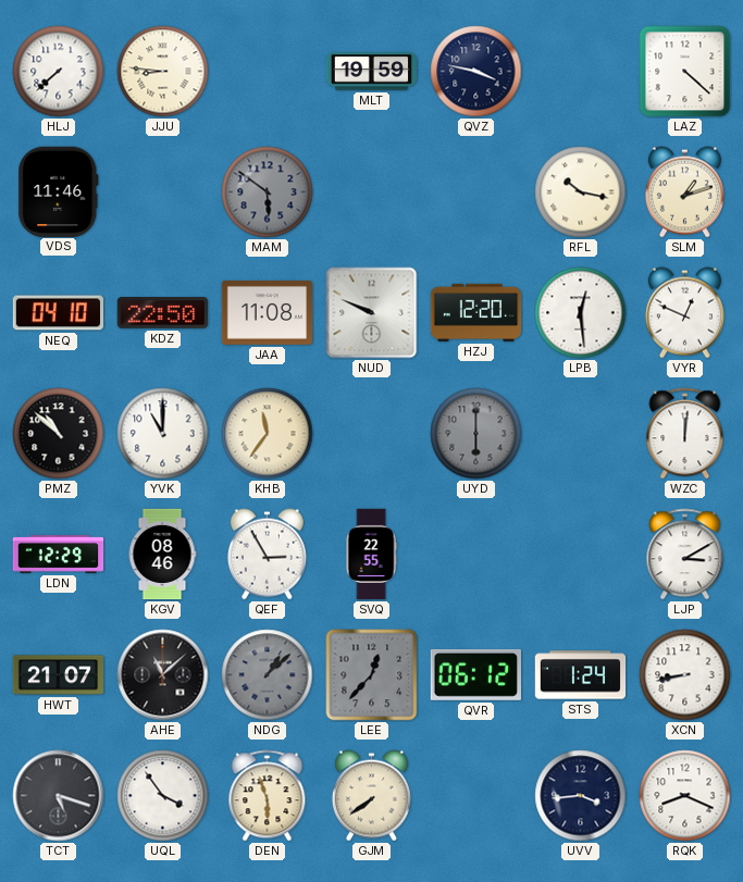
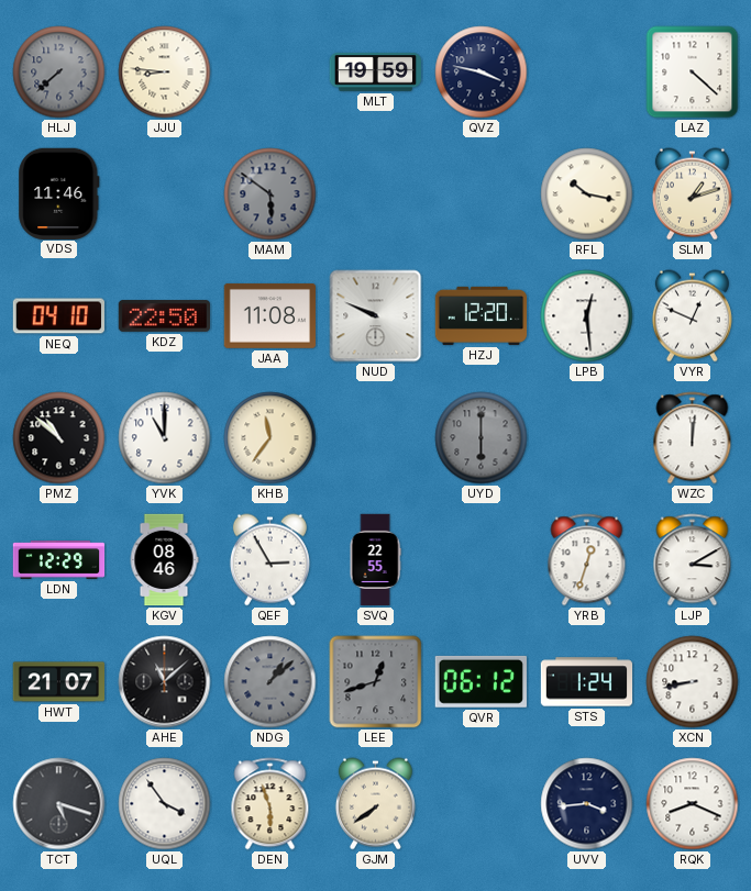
HLJ dial: white -> grey (59, 73)
YRB: none -> 12:33 (587, 560)
LEE: 12:37 -> 12:42 (376, 682)
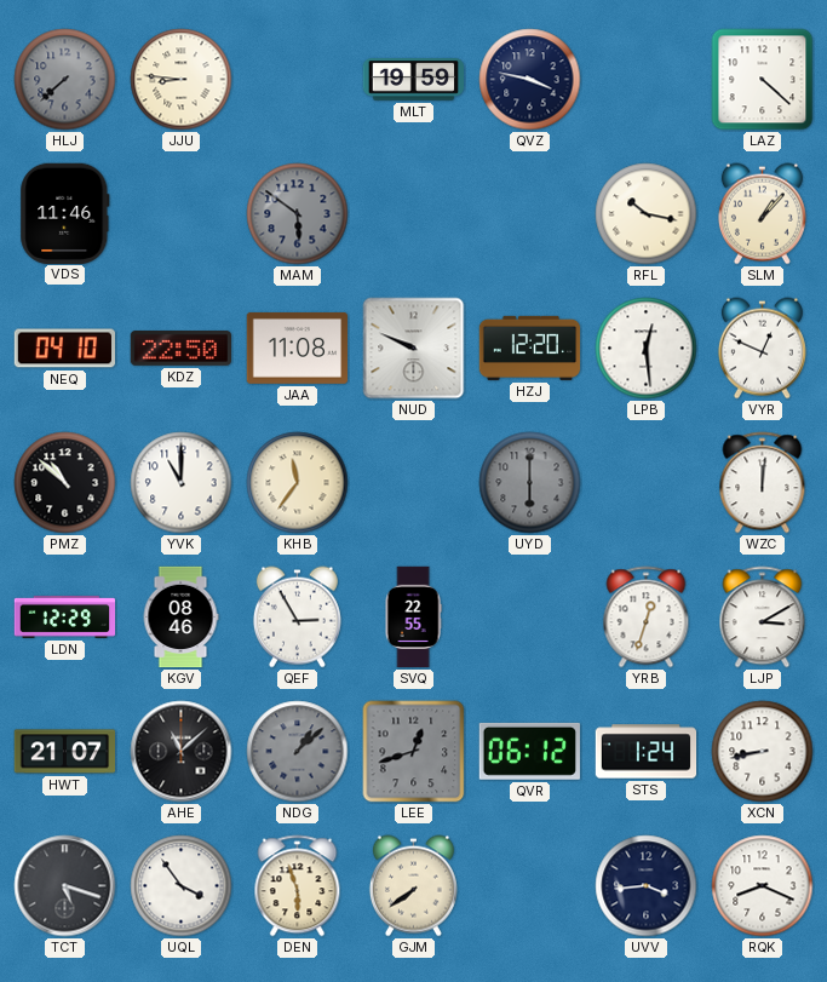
SLM: 1:12 -> 1:07 (762, 214)
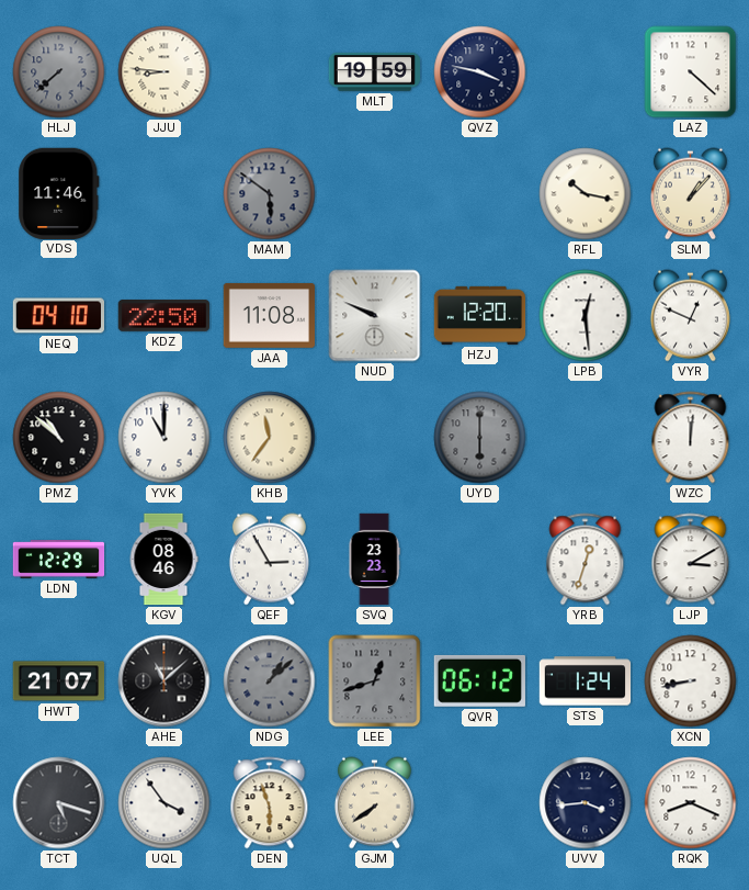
SVQ: 22:55 -> 23:23 (374, 560)
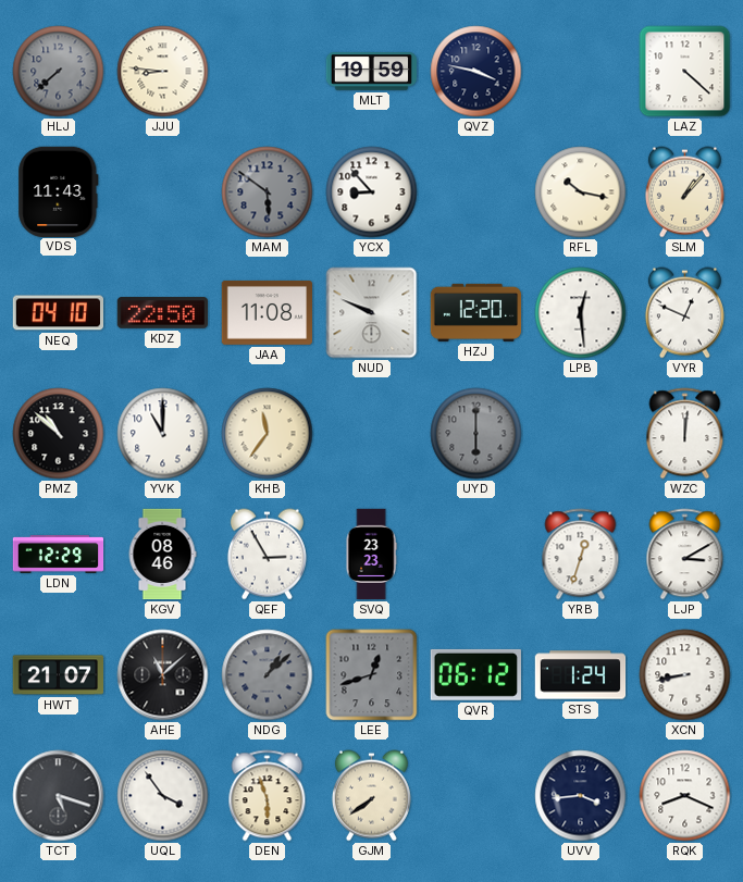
VDS: 11:46 -> 11:43 (59, 191)
YCX: none -> 8:53 (372, 192)
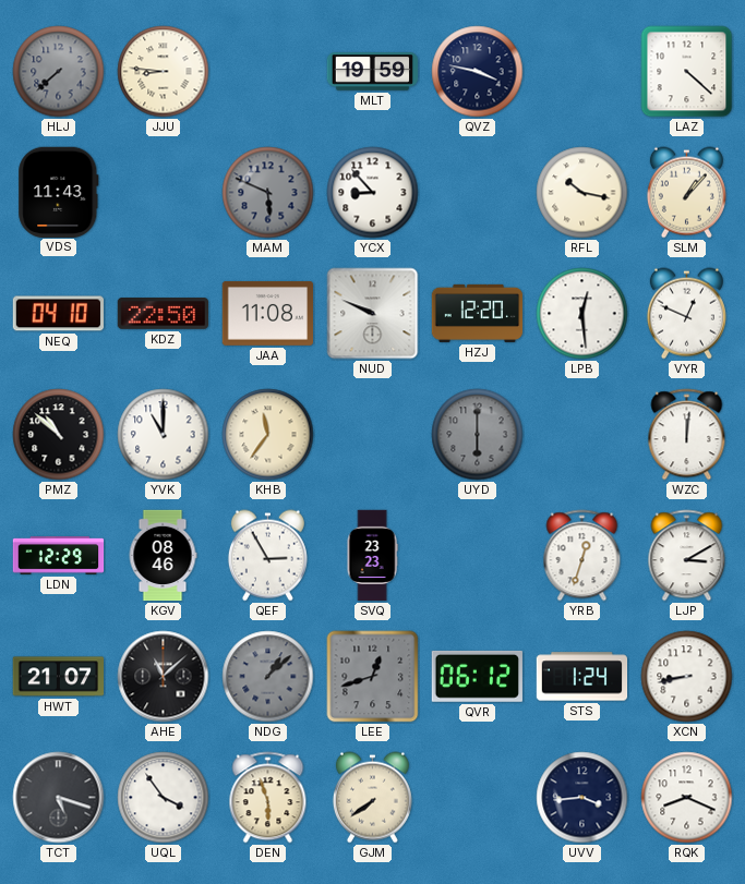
MAM: 5:51 -> 5:49 (268, 193)
